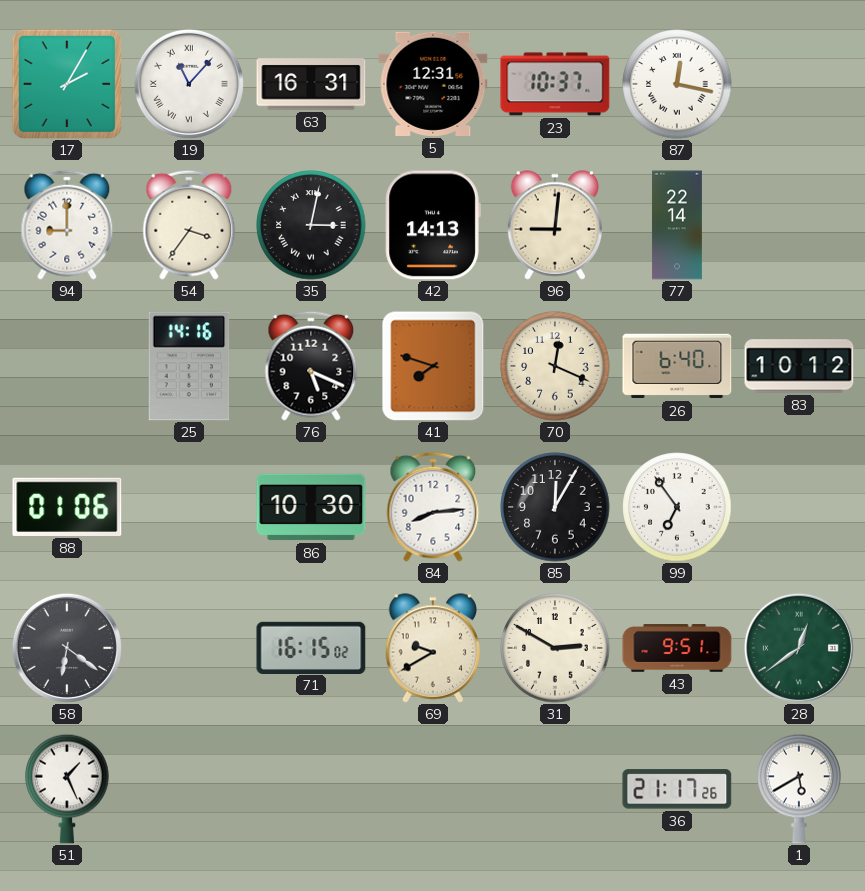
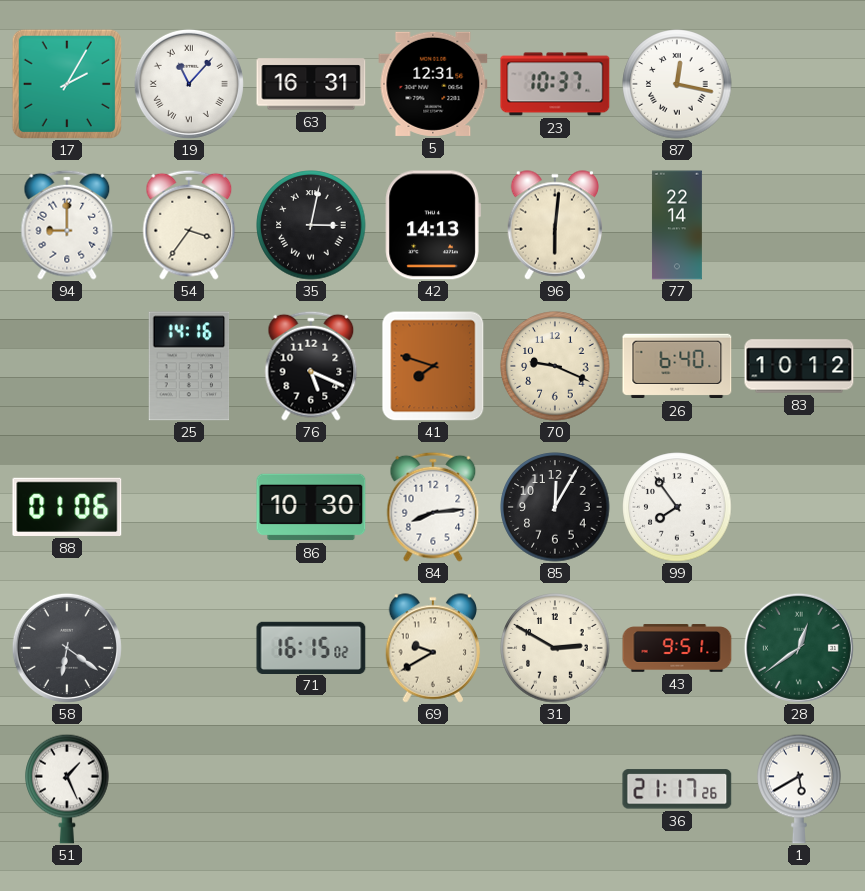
96: 9:01 -> 6:01 (555, 225)
70: 12:19 -> 9:19 (555, 366)
99: 6:54 -> 7:54 (677, 507)
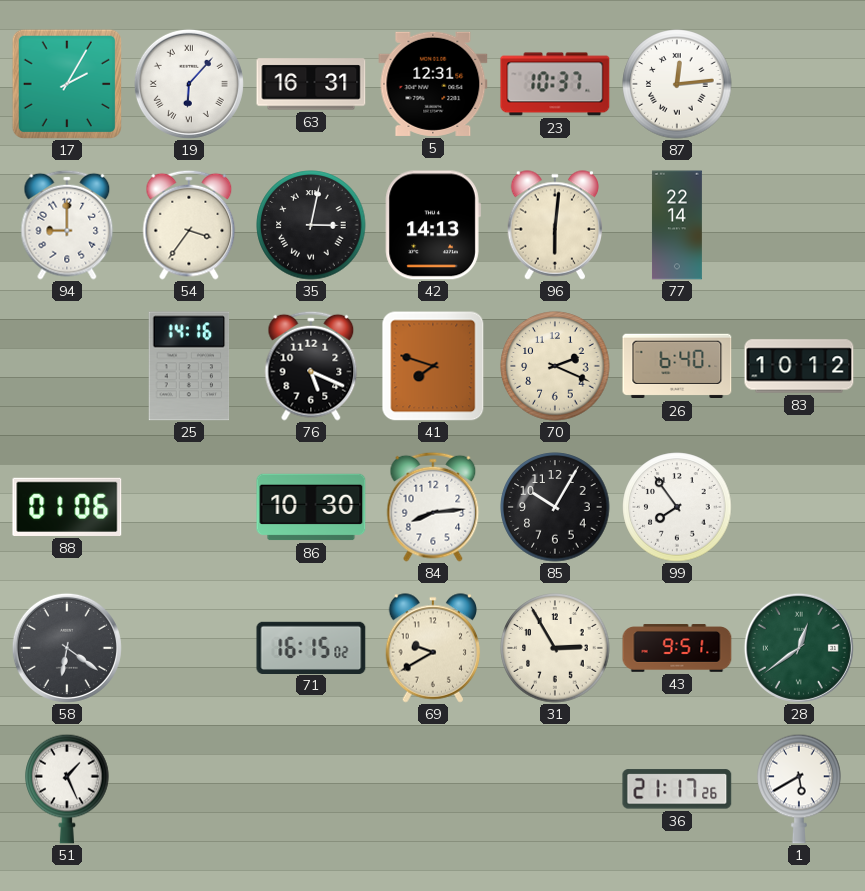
19: 11:07 -> 6:07 (189, 84)
87: 12:17 -> 12:14 (677, 84)
70: 9:19 -> 2:19 (555, 366)
85: 12:05 -> 10:05 (555, 507)
31: 2:50 -> 2:55 (555, 648)
